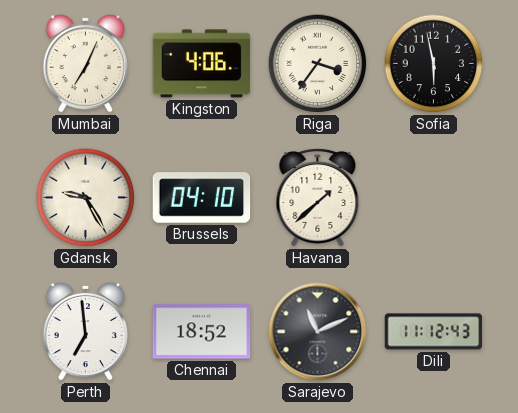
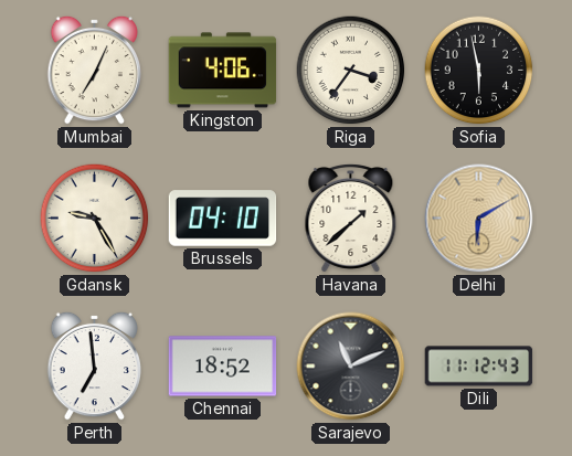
Delhi: none -> 6:10 (479, 219)
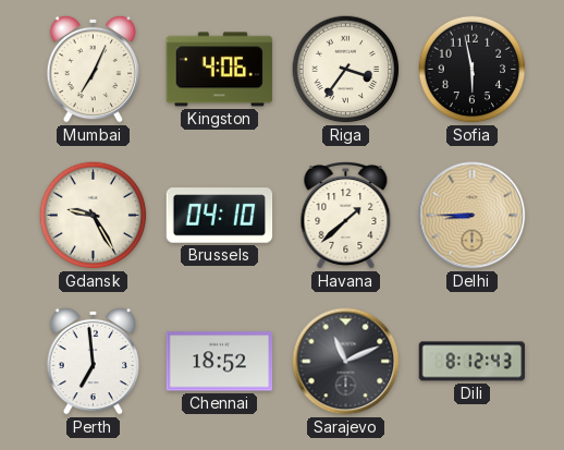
Delhi: 6:10 -> 8:45 (473, 216)
Dili: 11:12 -> 8:12 (473, 362)
